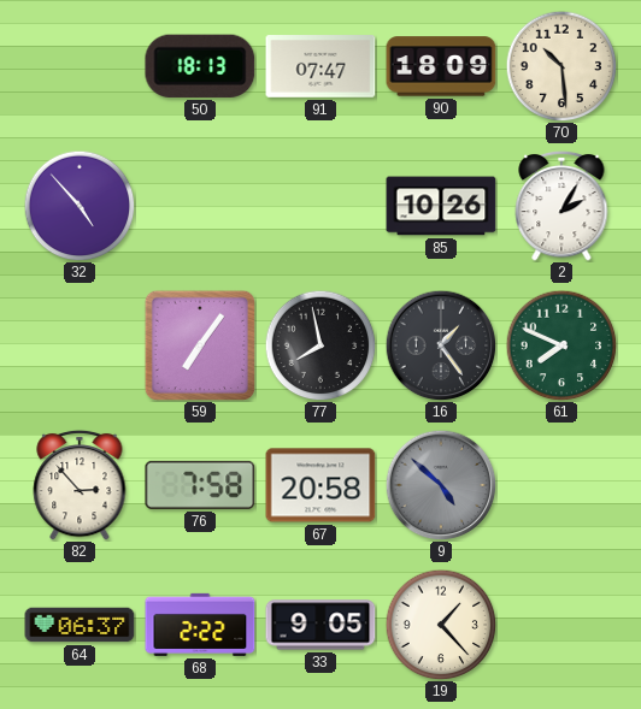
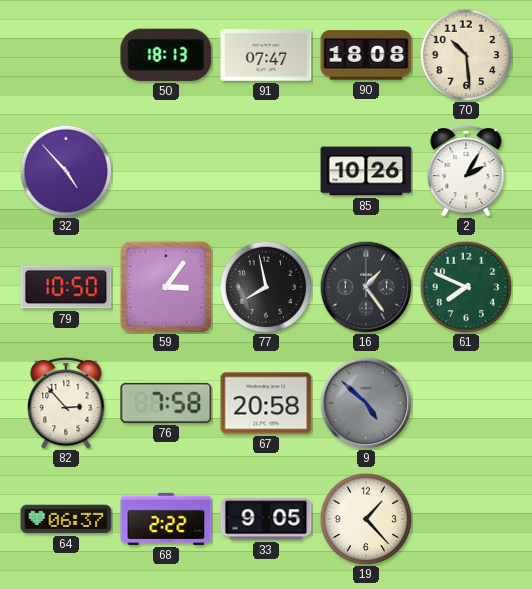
90: 18:09 -> 18:08 (366, 55)
79: none -> 10:50 (66, 287)
59: 7:06 -> 3:06 (165, 286)
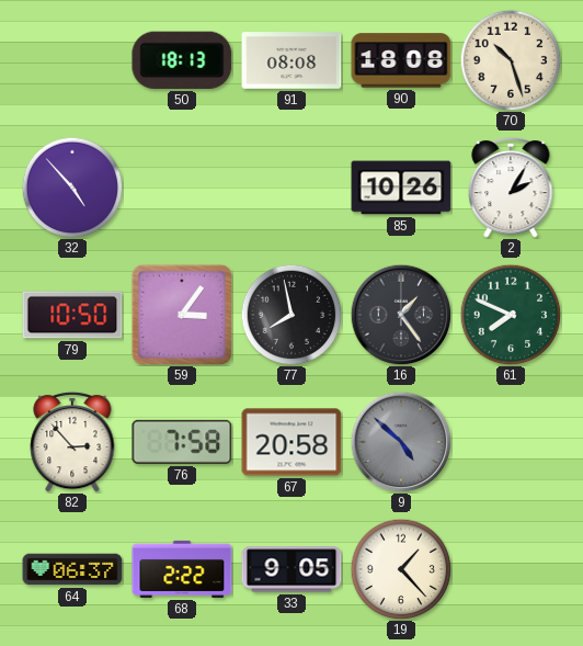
91: 07:47 -> 08:08 (291, 60)
70: 10:29 -> 10:27 (511, 60)
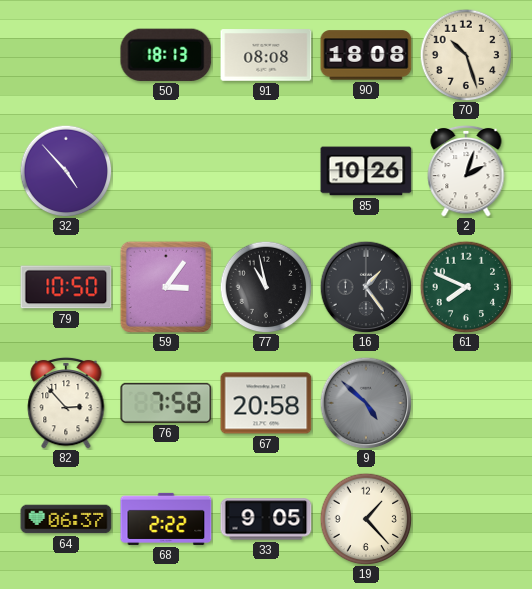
2: 2:05 -> 2:03 (466, 171)
77: 7:58 -> 10:58 (266, 287)
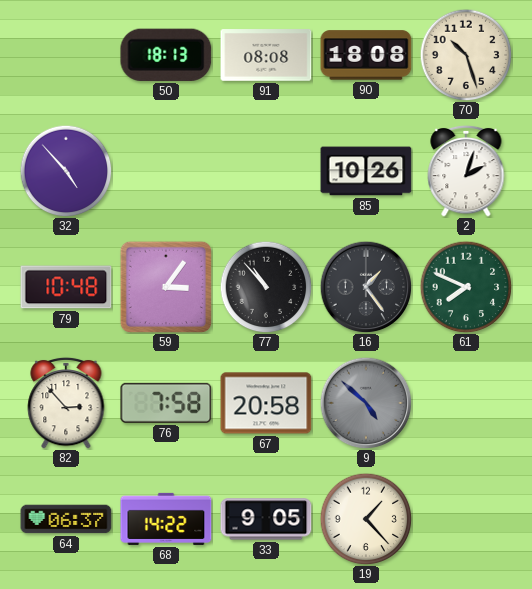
79: 10:50 -> 10:48 (66, 287)
77: 10:58 -> 10:53 (266, 287)
68: 2:22 -> 14:22 (166, 519)
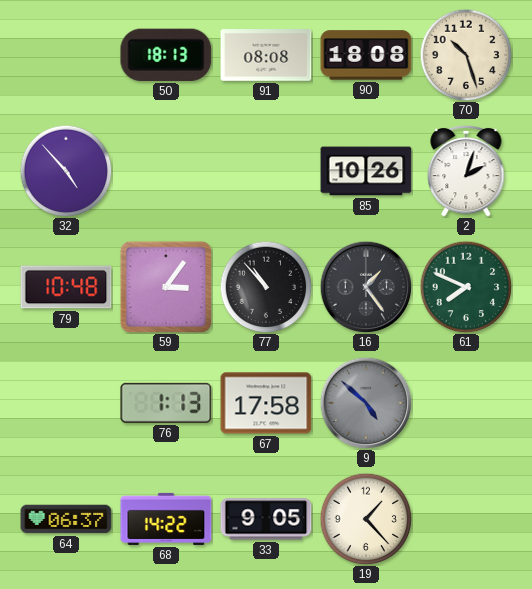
82: 2:53 -> none (66, 403)
76: 7:58 -> 1:13 (166, 403)
67: 20:58 -> 17:58 (266, 403)
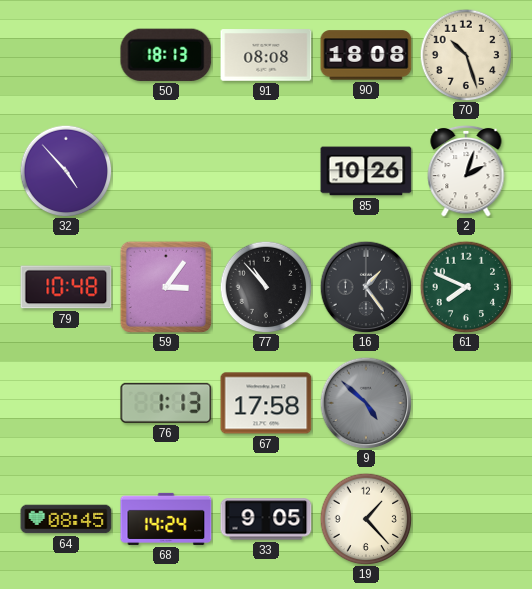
64: 06:37 -> 08:45 (66, 519)
68: 14:22 -> 14:24 (166, 519)
